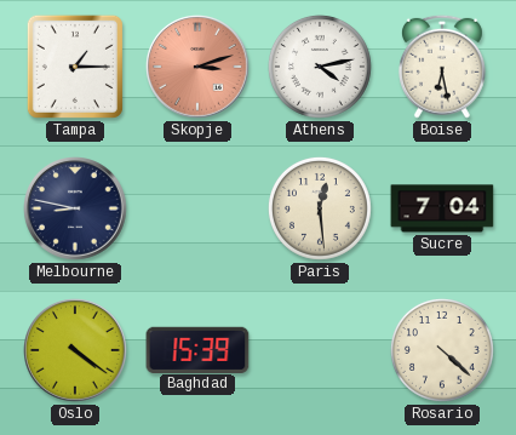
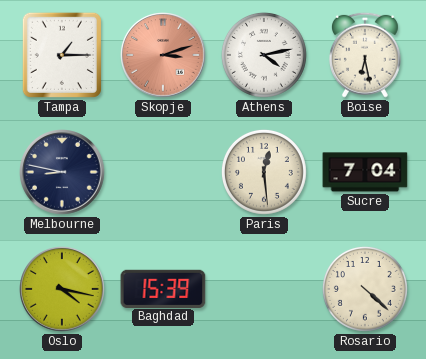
Oslo: 4:21 -> 4:17 (63, 290)
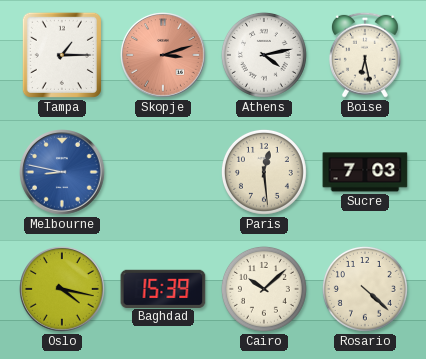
Melbourne dial: navy -> blue (63, 173)
Sucre: 7:04 -> 7:03 (365, 172)
Cairo: none -> 10:08 (264, 289)
